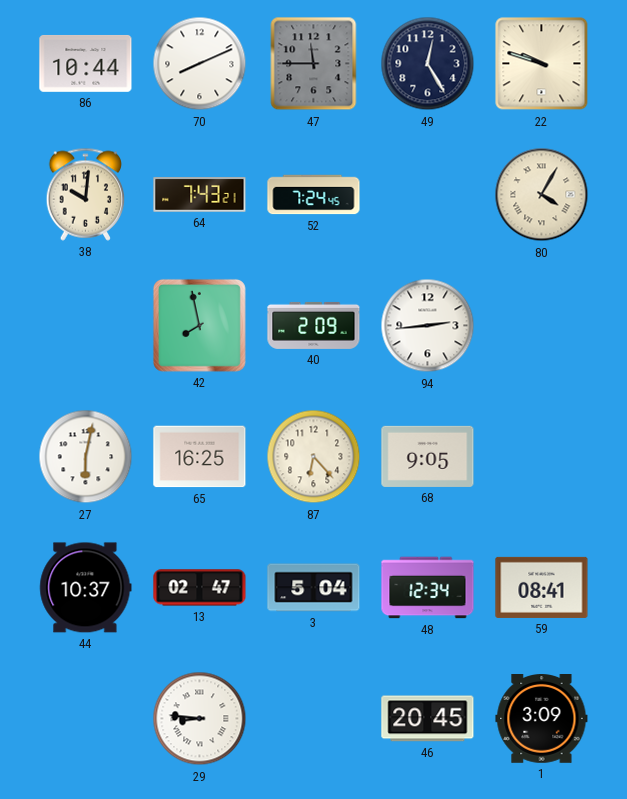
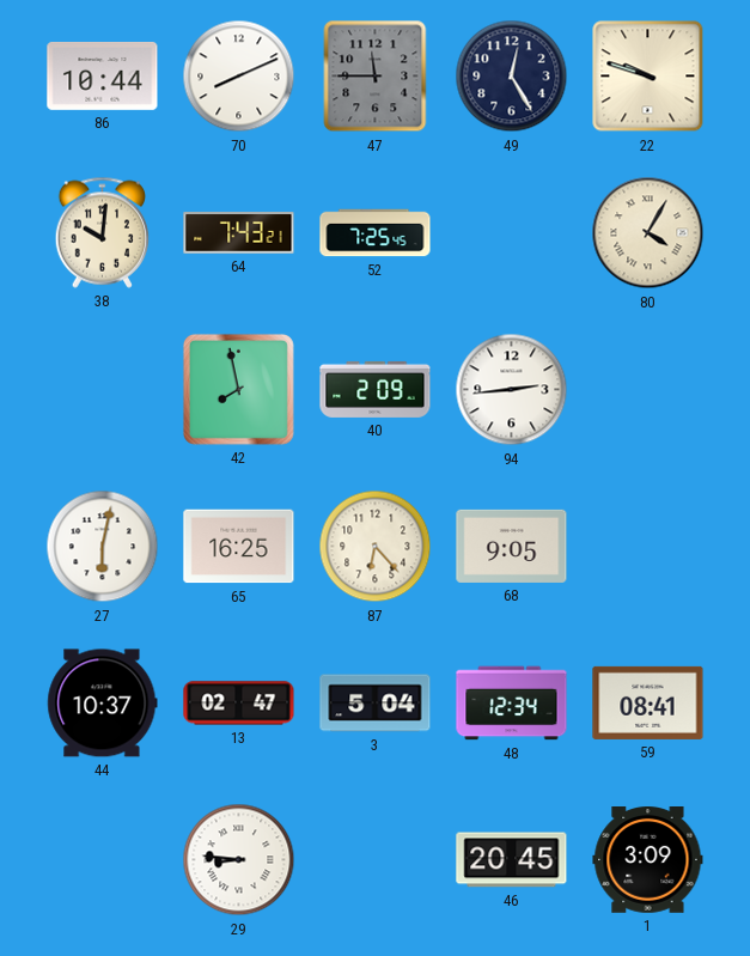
52: 7:24 -> 7:25 (376, 233)
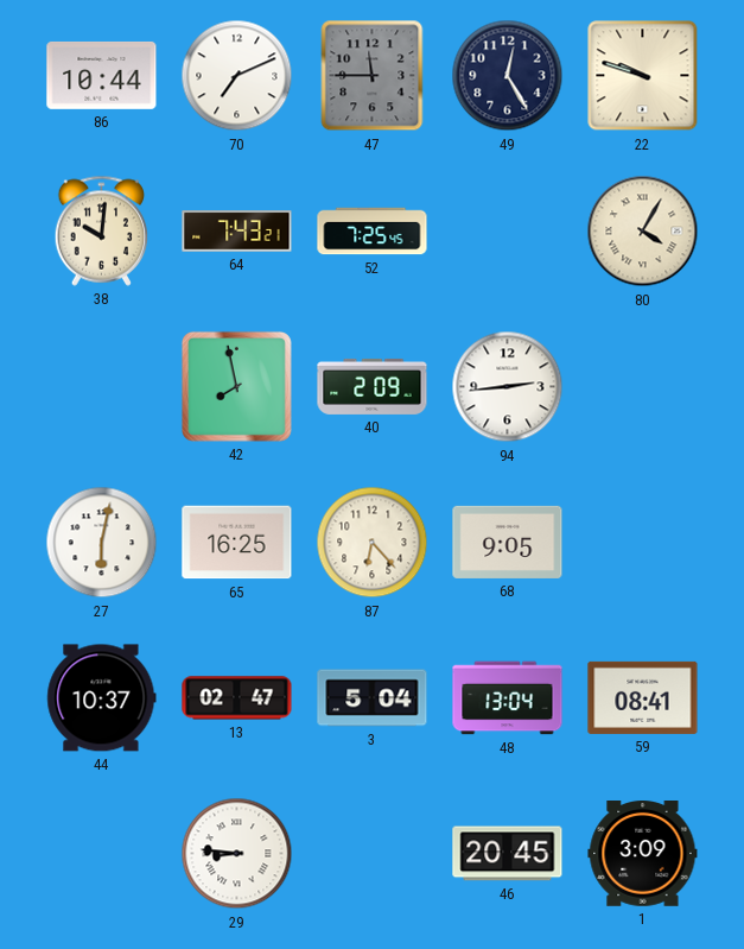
70: 8:11 -> 7:11 (237, 76)
48: 12:34 -> 13:04 (508, 698)
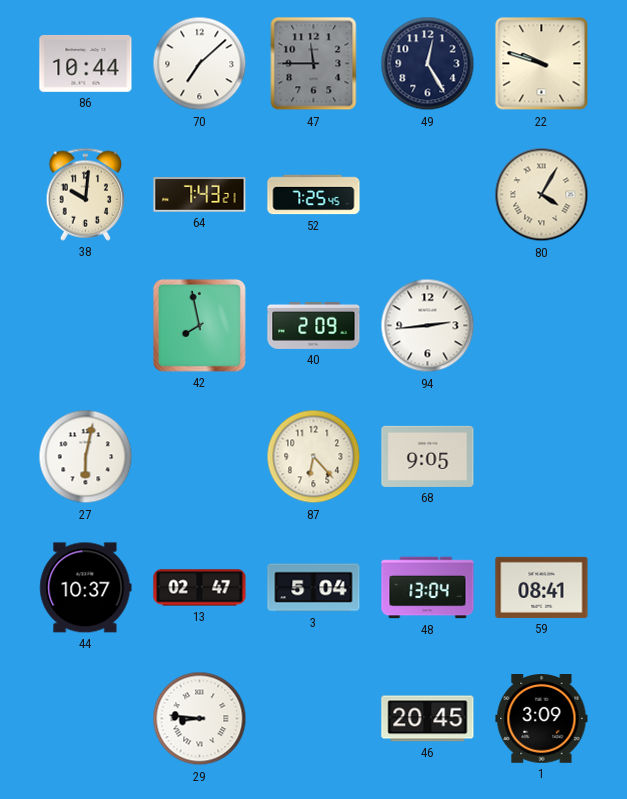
70: 7:11 -> 7:08 (200, 64)
65: 16:25 -> none (237, 543)
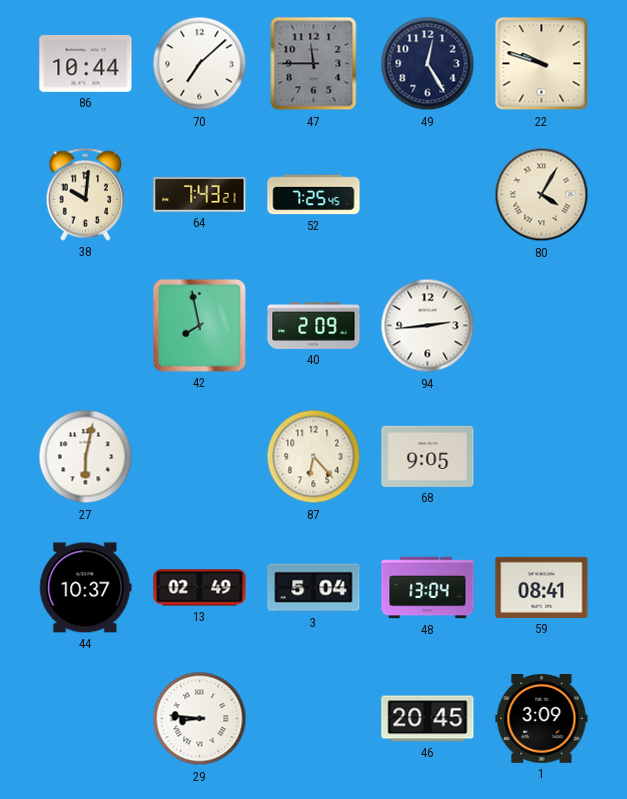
13: 02:47 -> 02:49 (200, 588)
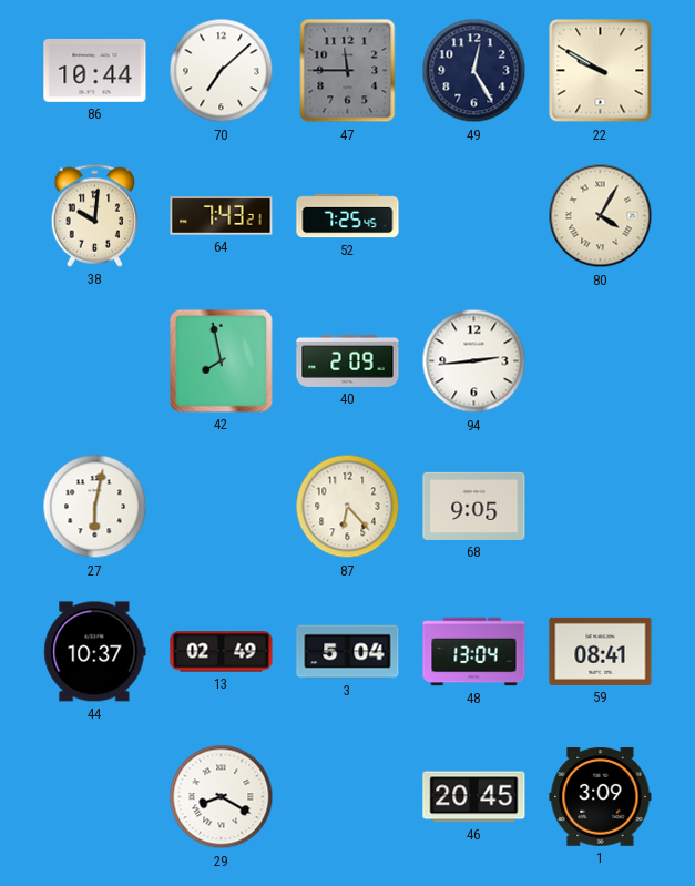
22: 9:48 -> 9:50 (601, 71)
29: 8:46 -> 8:20 (222, 797)
